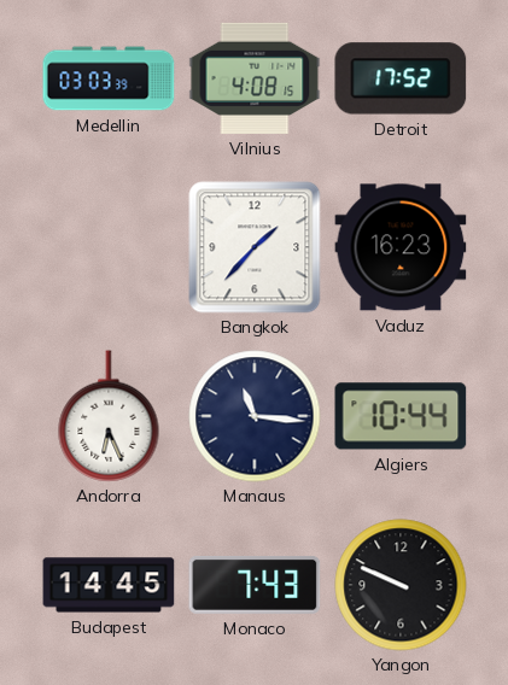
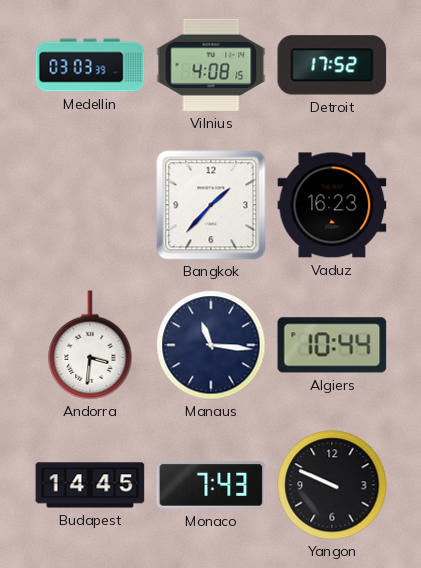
Andorra: 6:26 -> 3:31 (90, 345)
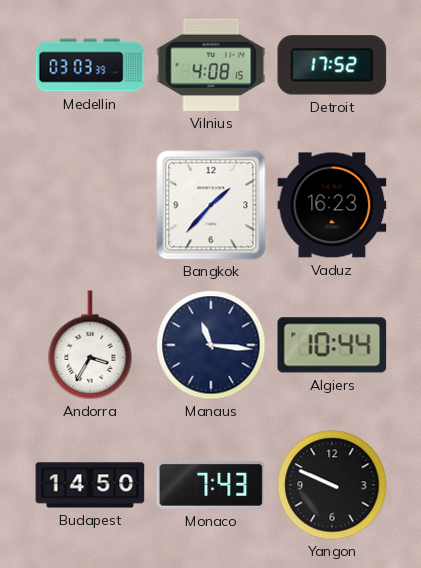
Andorra: 3:31 -> 3:35 (90, 345)
Budapest: 14:45 -> 14:50 (90, 485)
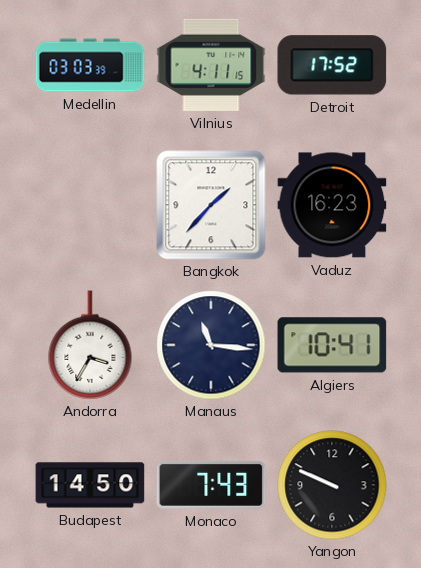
Vilnius: 4:08 -> 4:11 (211, 65)
Algiers: 10:44 -> 10:41 (332, 345)
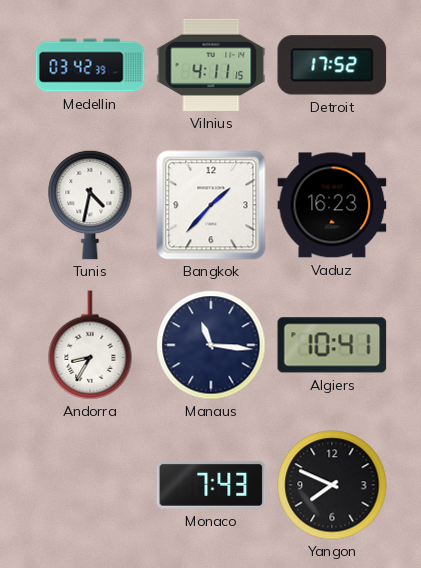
Medellin: 03:03 -> 03:42 (90, 65)
Tunis: none -> 4:32 (90, 205)
Andorra: 3:35 -> 8:35 (90, 345)
Budapest: 14:50 -> none (90, 485)
Yangon: 9:49 -> 7:49 (332, 485)
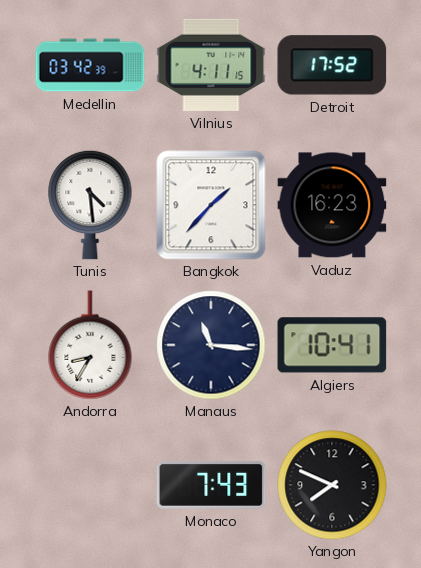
Tunis: 4:32 -> 4:29 (90, 205)
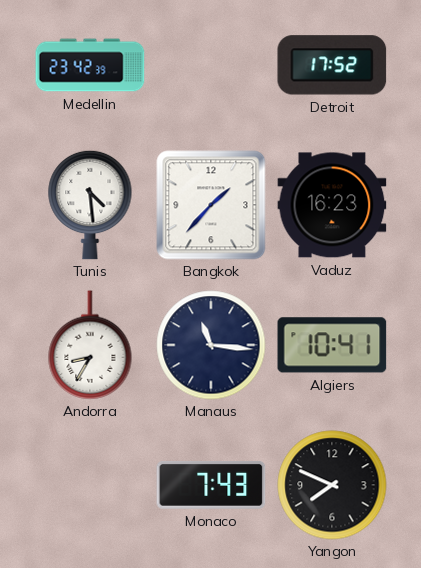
Medellin: 03:42 -> 23:42 (90, 65)
Vilnius: 4:11 -> none (211, 65)
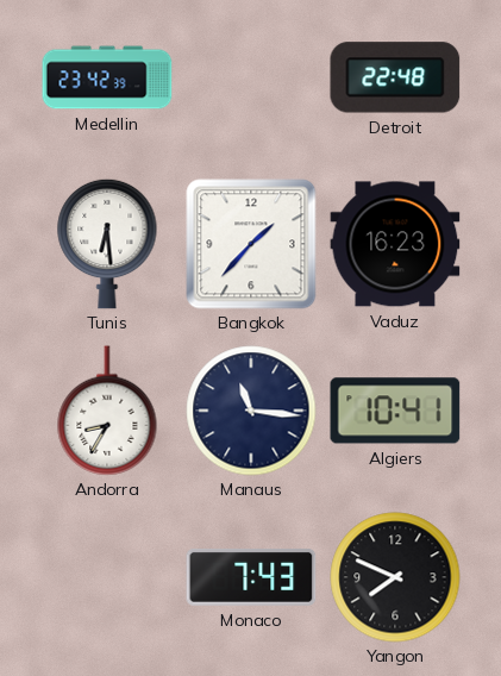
Detroit: 17:52 -> 22:48 (395, 77)
Tunis: 4:29 -> 6:29 (107, 244)
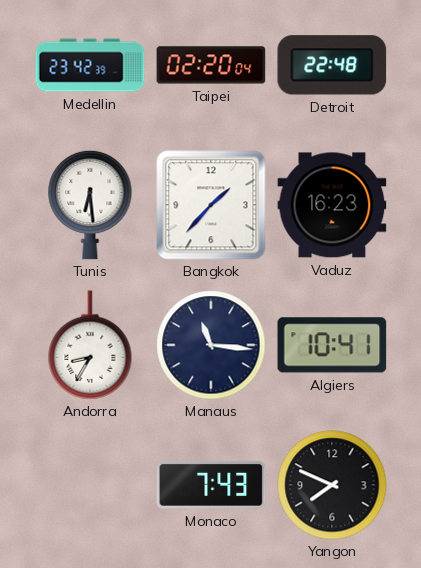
Taipei: none -> 02:20 (211, 65)
